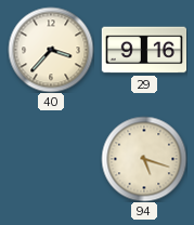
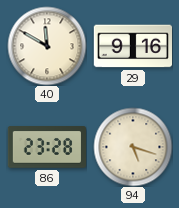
40: 3:37 -> 11:50 (47, 46)
86: none -> 23:28 (46, 147)
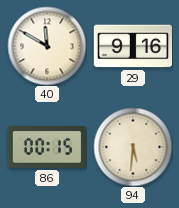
86: 23:28 -> 00:15 (46, 147)
94: 5:18 -> 5:31 (133, 147)
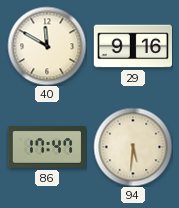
86: 00:15 -> 17:47 (46, 147)
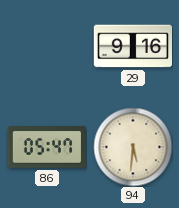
40: 11:50 -> none (47, 46)
86: 17:47 -> 05:47 (46, 147)
